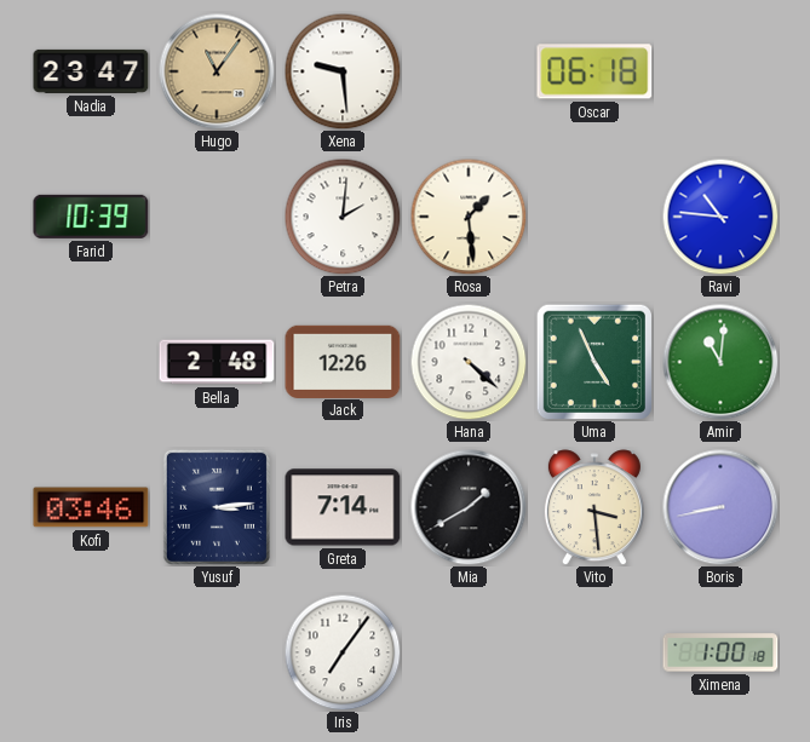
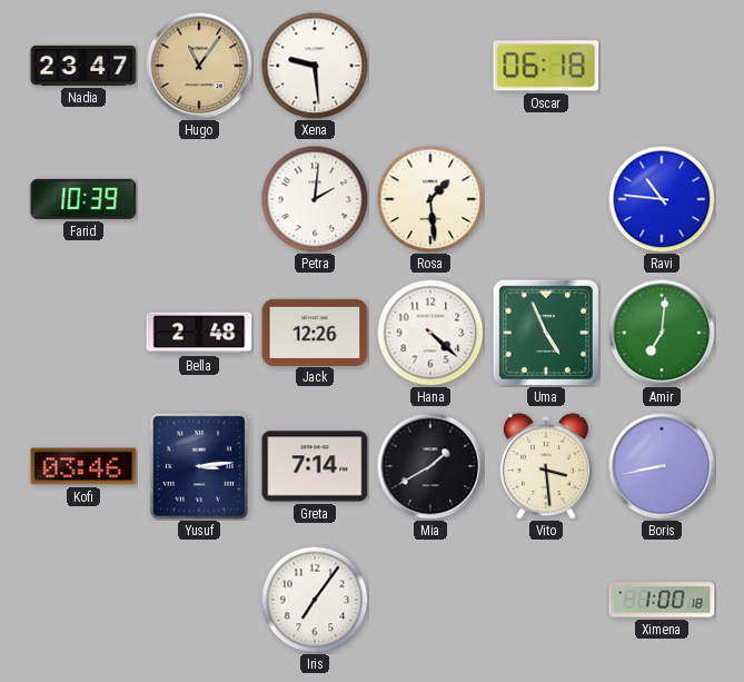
Amir: 11:01 -> 7:01 (662, 333)
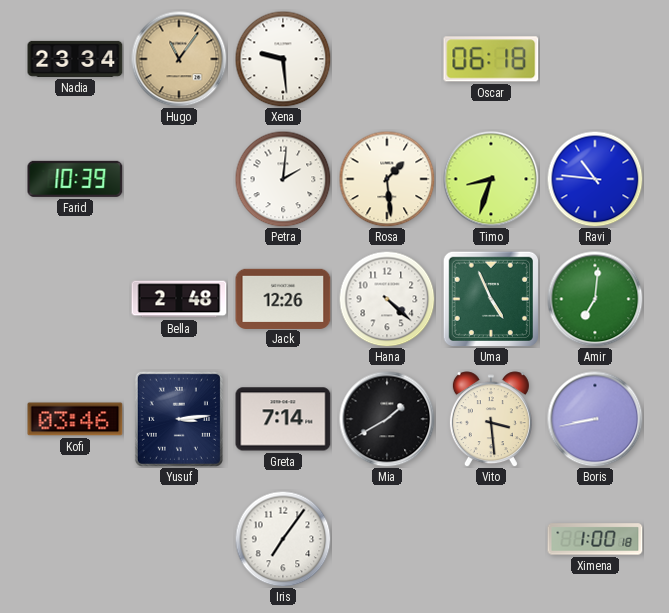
Nadia: 23:47 -> 23:34 (75, 59)
Timo: none -> 8:33 (491, 179)
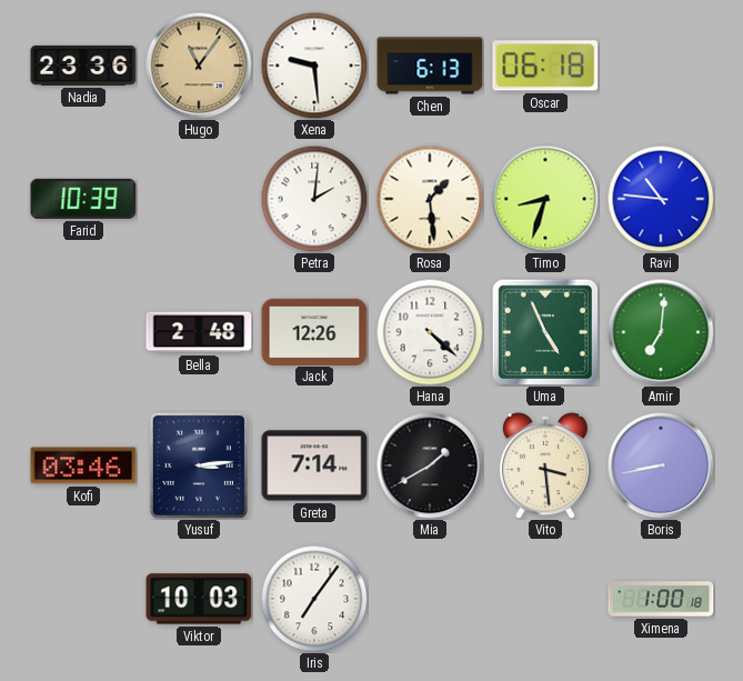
Nadia: 23:34 -> 23:36 (83, 66)
Chen: none -> 6:13 (430, 66)
Viktor: none -> 10:03 (199, 599)
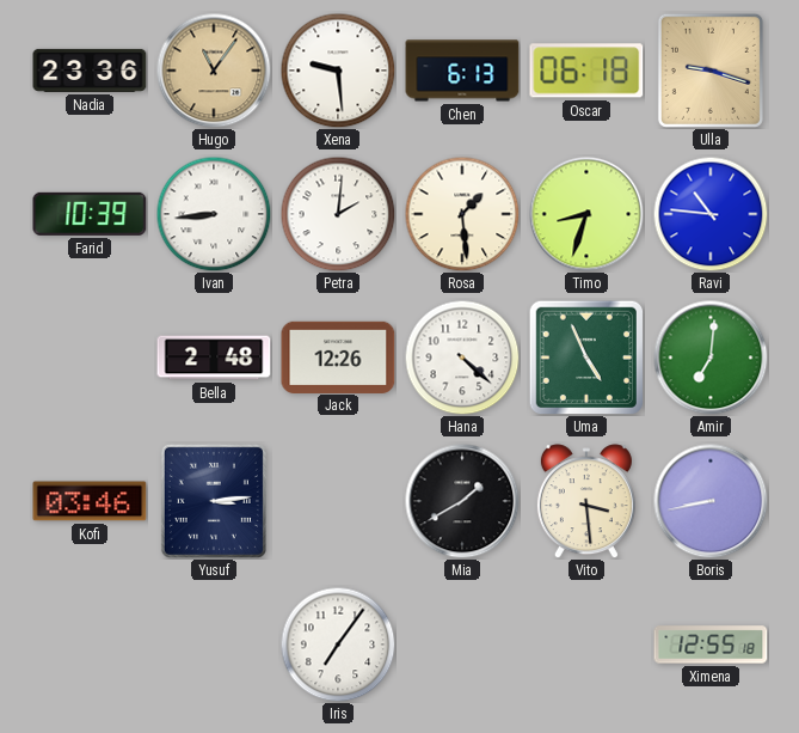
Ulla: none -> 9:18 (711, 71)
Ivan: none -> 8:44 (214, 214)
Greta: 7:14 -> none (314, 465)
Viktor: 10:03 -> none (199, 599)
Ximena: 1:00 -> 12:55 (711, 645)
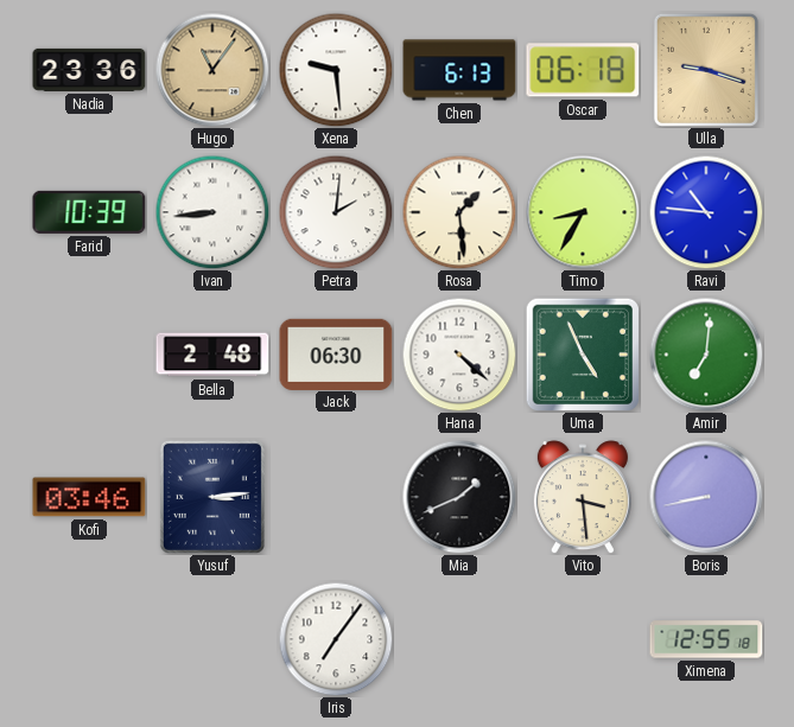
Timo: 8:33 -> 8:35 (583, 212)
Jack: 12:26 -> 06:30 (336, 353)
Mia: 1:40 -> 1:41 (459, 497)
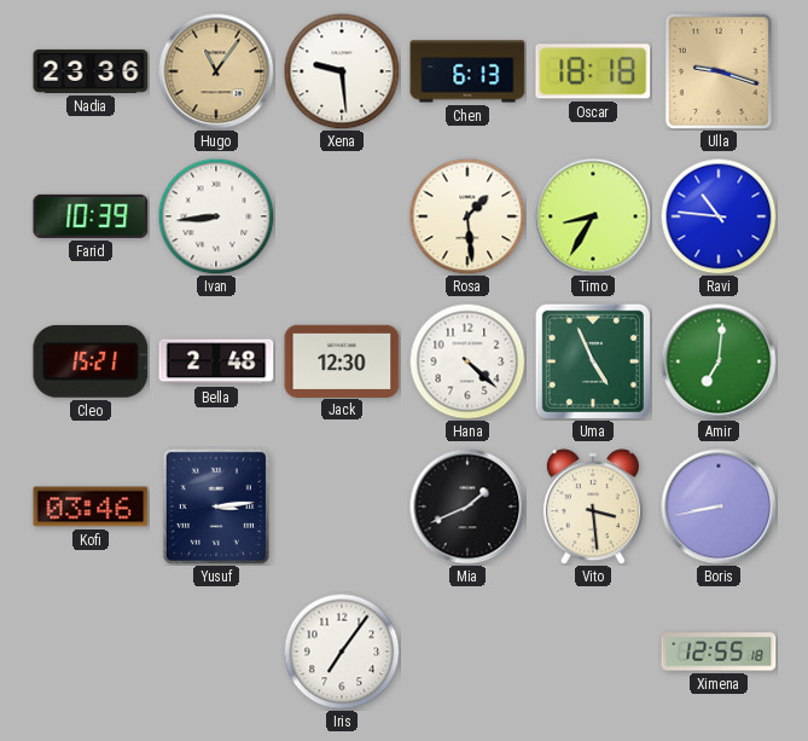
Oscar: 06:18 -> 18:18 (593, 71)
Petra: 2:01 -> none (336, 212)
Cleo: none -> 15:21 (91, 361)
Jack: 06:30 -> 12:30 (342, 360)
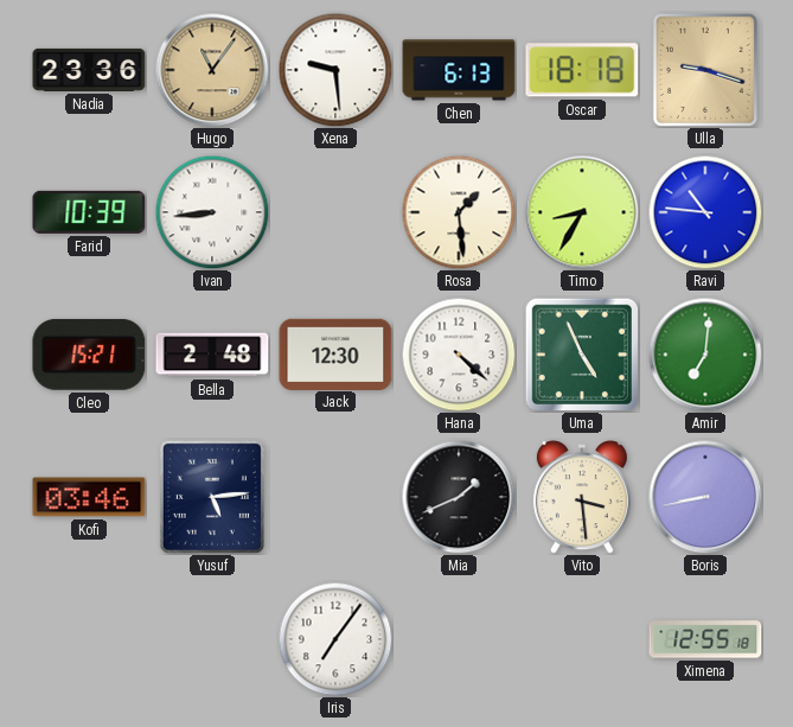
Yusuf: 3:14 -> 5:14 (212, 497)
